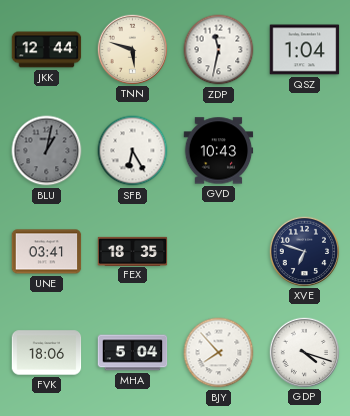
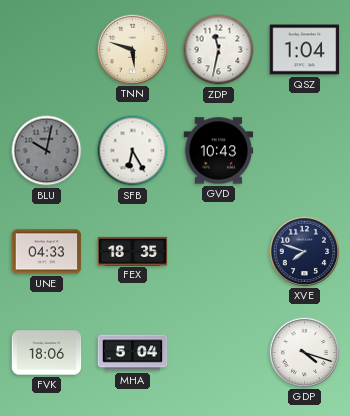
JKK: 12:44 -> none (47, 50)
BLU: 1:02 -> 10:02 (47, 151)
UNE: 03:41 -> 04:33 (47, 252)
XVE: 6:48 -> 7:48 (304, 251)
BJY: 7:53 -> none (219, 353)
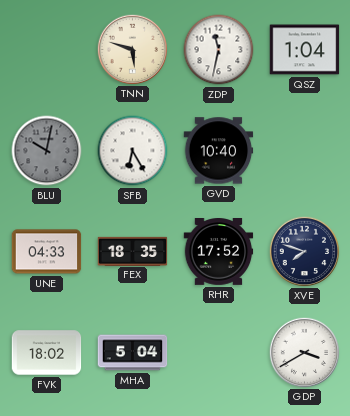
GVD: 10:43 -> 10:40 (219, 151)
RHR: none -> 17:52 (219, 252)
FVK: 18:06 -> 18:02 (47, 353)
GDP: 4:18 -> 3:40 (304, 352)
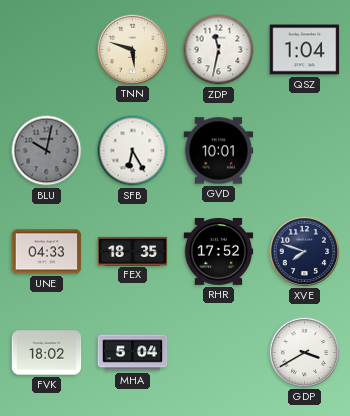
GVD: 10:40 -> 10:01 (219, 151)
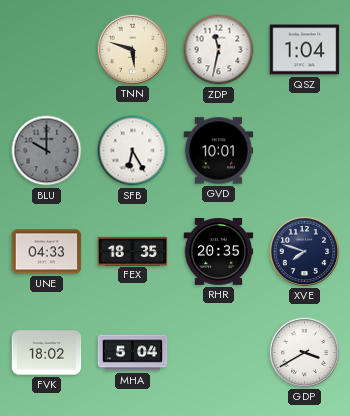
BLU: 10:02 -> 10:00 (47, 151)
RHR: 17:52 -> 20:35 (219, 252)
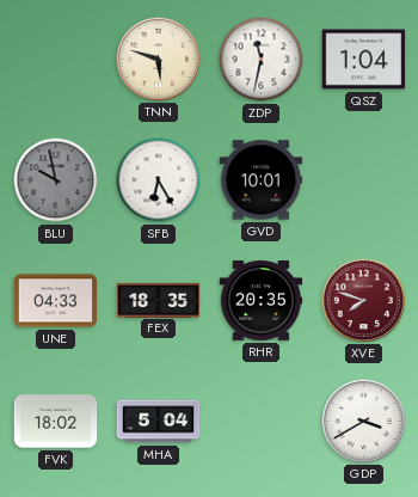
BLU: 10:00 -> 9:58 (56, 180)
XVE dial: navy -> burgundy (363, 300)
